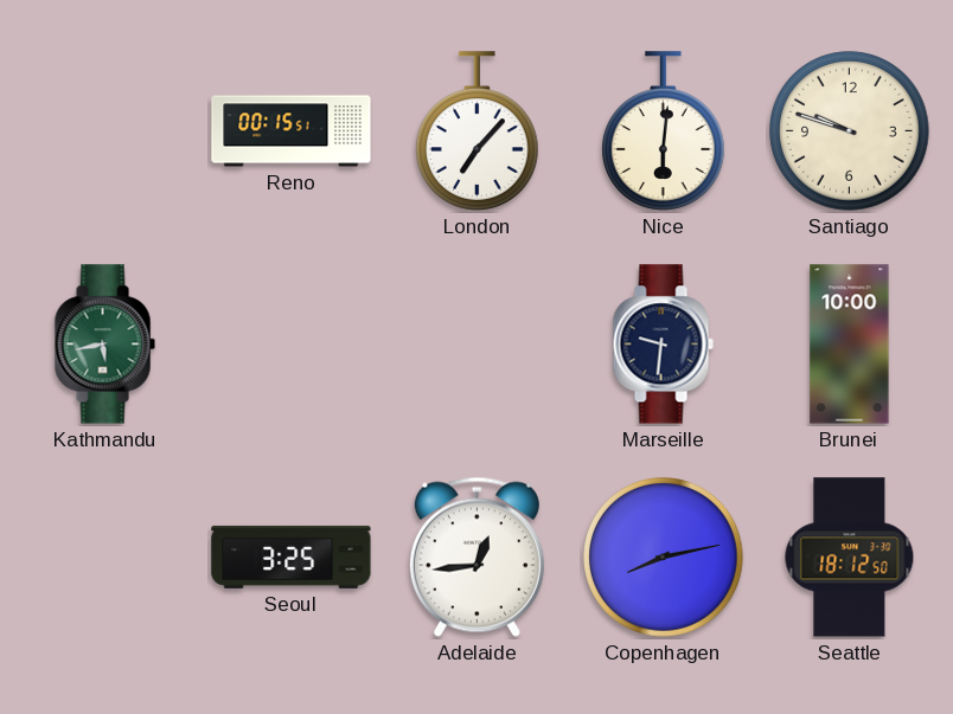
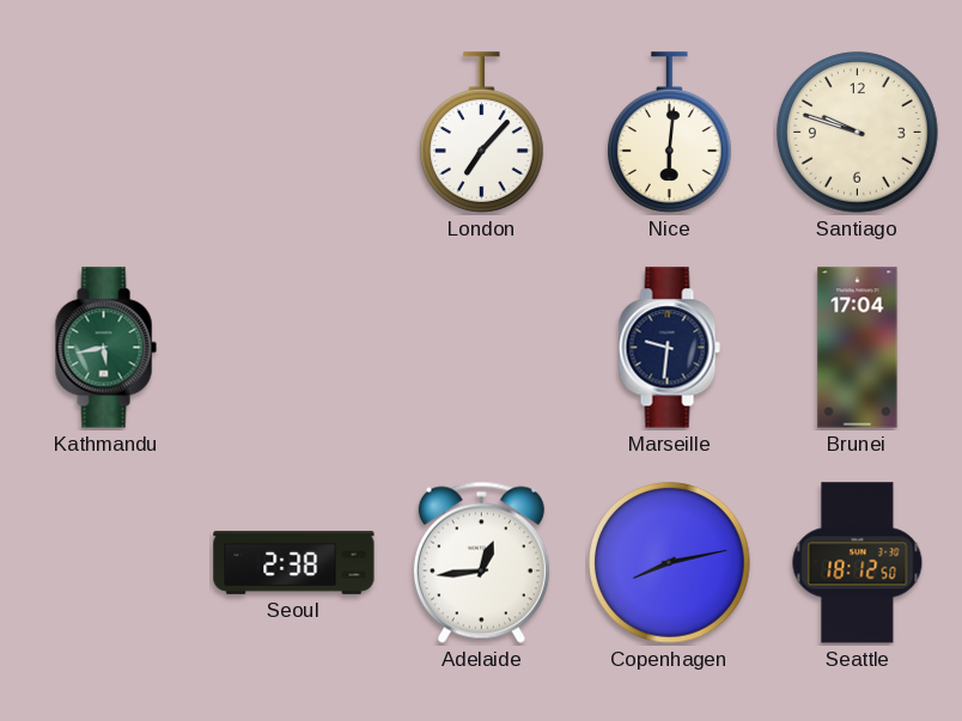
Reno: 00:15 -> none (292, 131)
Brunei: 10:00 -> 17:04 (858, 348)
Seoul: 3:25 -> 2:38 (294, 562)
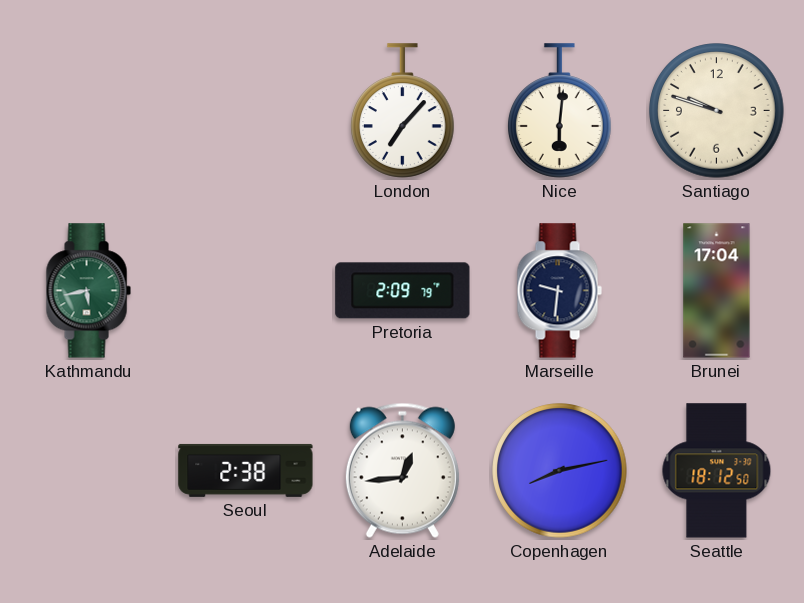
Pretoria: none -> 2:09 (403, 291)
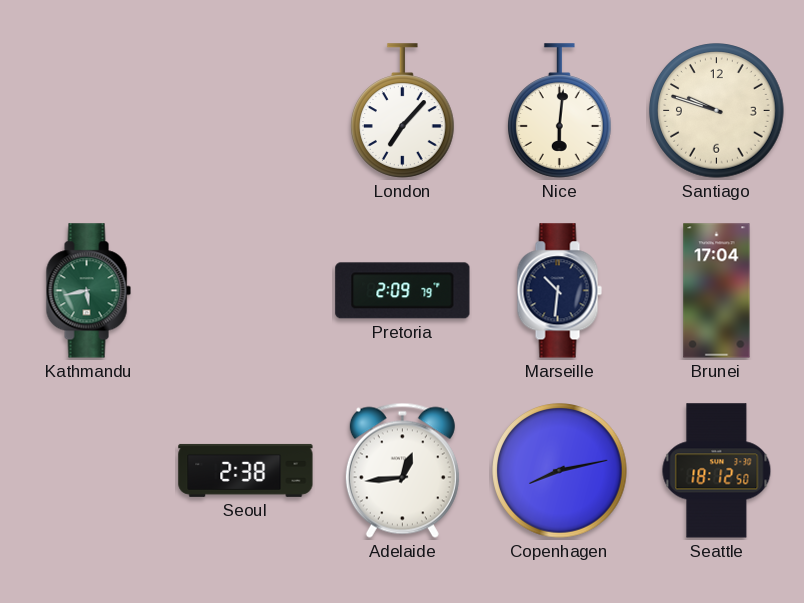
Marseille: 9:31 -> 10:31 (559, 291)
